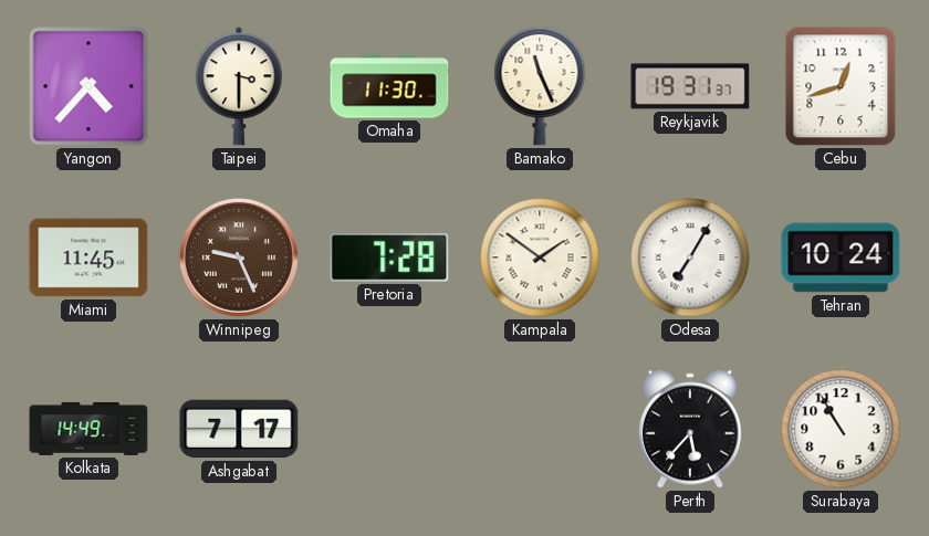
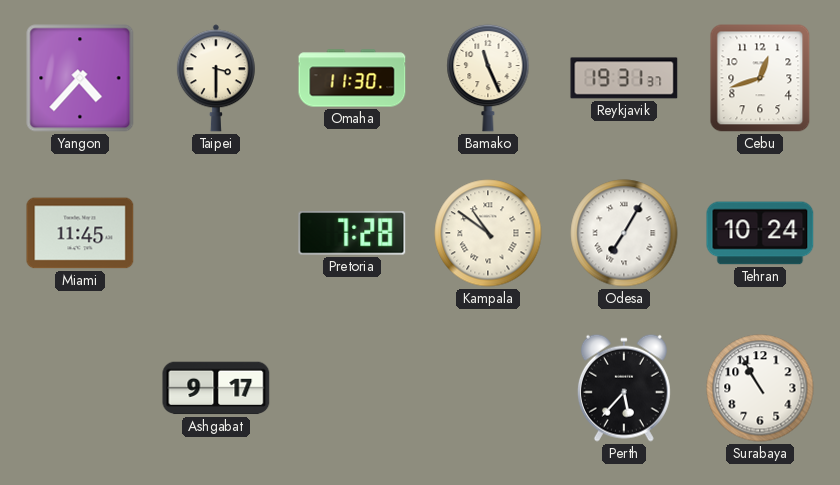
Winnipeg: 9:26 -> none (239, 258)
Kampala: 1:51 -> 10:51 (488, 233)
Kolkata: 14:49 -> none (88, 429)
Ashgabat: 7:17 -> 9:17 (216, 388)
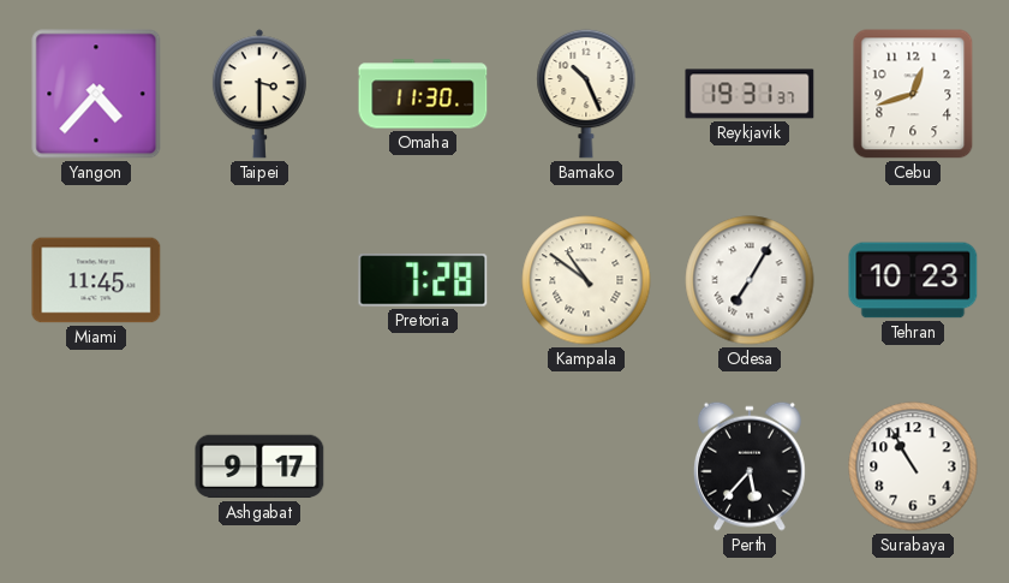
Bamako: 11:26 -> 10:26 (586, 94)
Tehran: 10:24 -> 10:23 (913, 280)
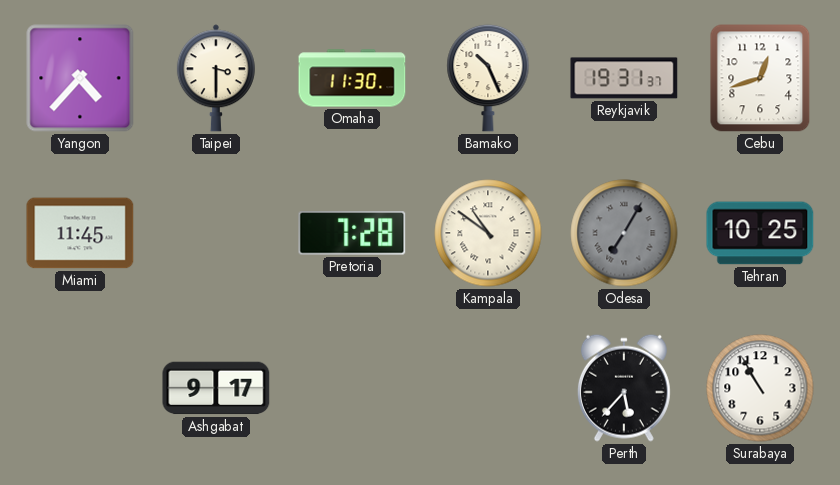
Odesa dial: white -> grey (624, 233)
Tehran: 10:23 -> 10:25 (760, 233)
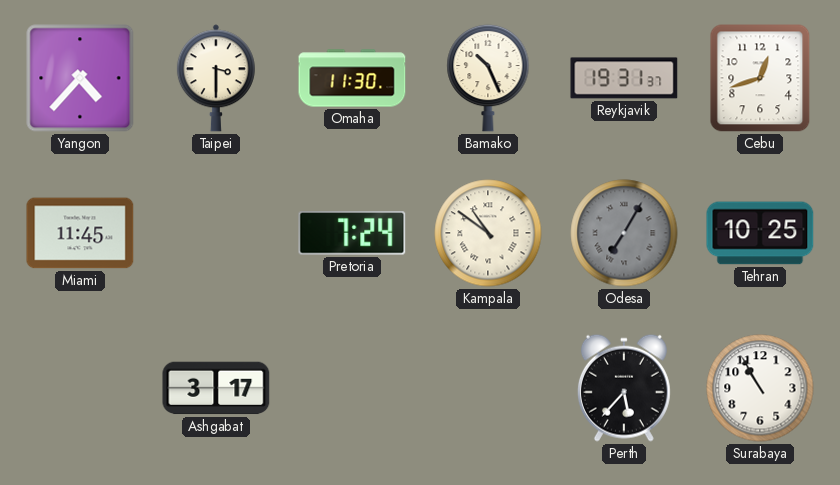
Pretoria: 7:28 -> 7:24 (352, 233)
Ashgabat: 9:17 -> 3:17 (216, 388)
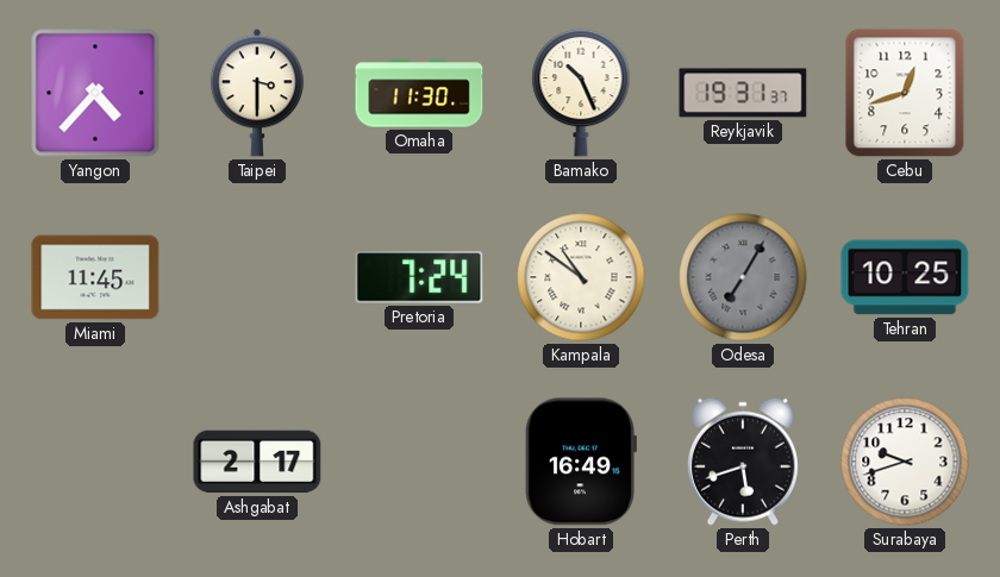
Ashgabat: 3:17 -> 2:17 (257, 462)
Hobart: none -> 16:49 (581, 462)
Perth: 5:37 -> 5:42 (743, 462)
Surabaya: 10:55 -> 9:42 (905, 462)
